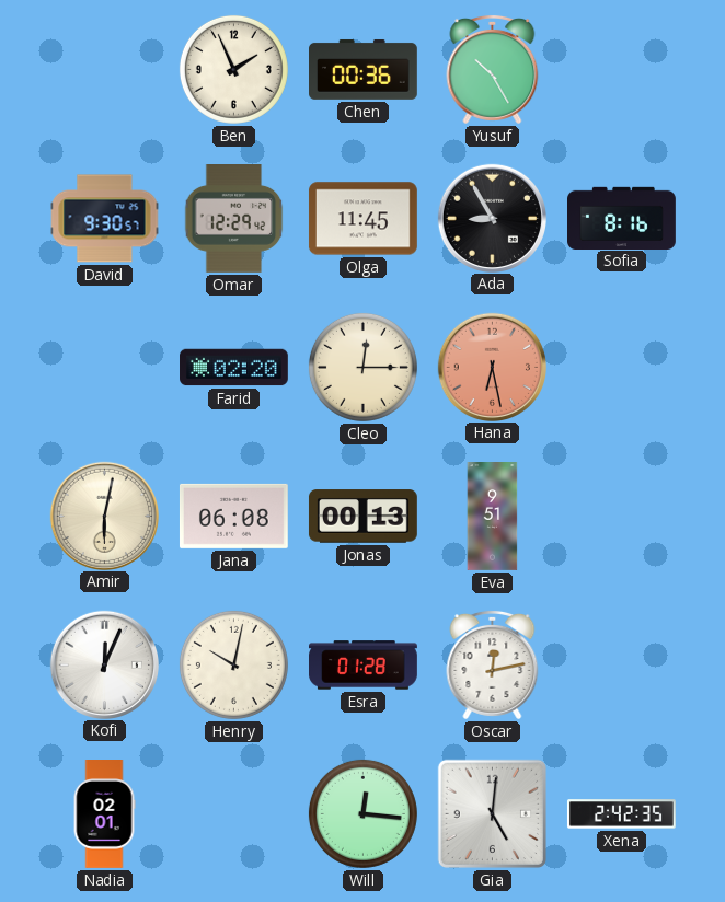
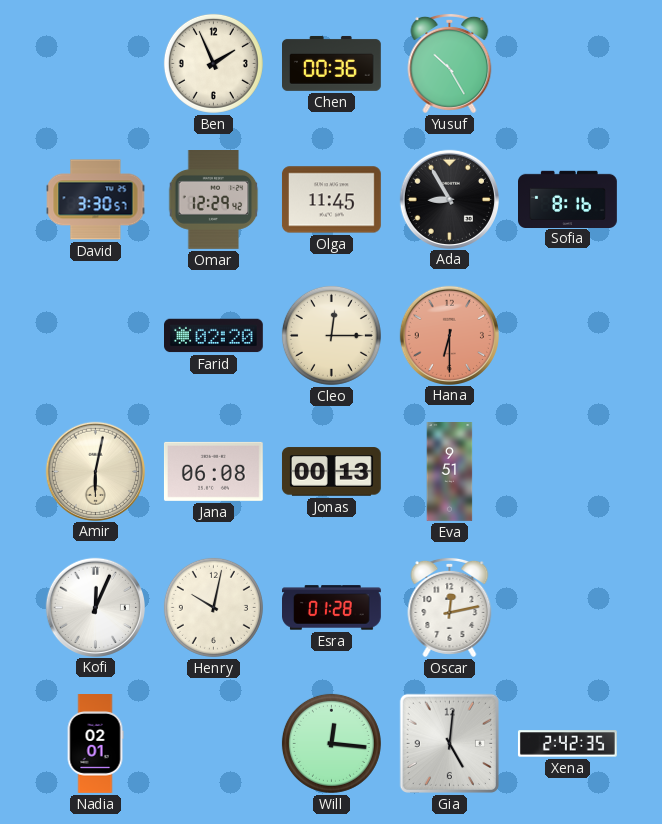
David: 9:30 -> 3:30 (96, 200)
Hana: 6:28 -> 6:30 (449, 335)
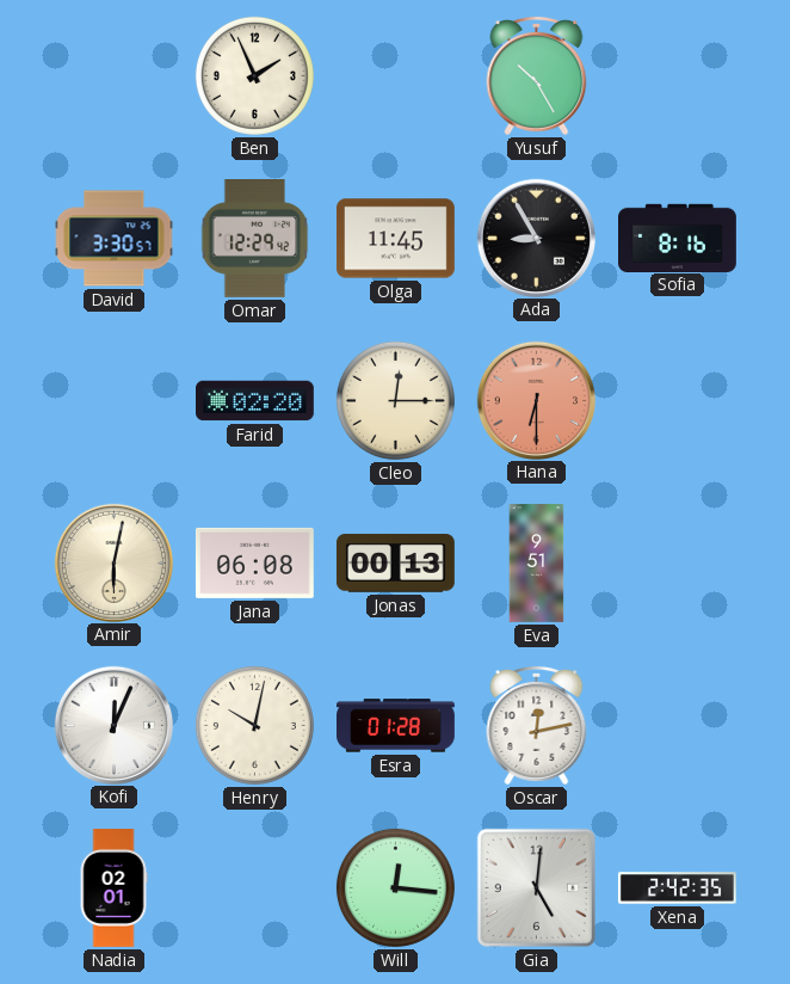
Chen: 00:36 -> none (332, 63)
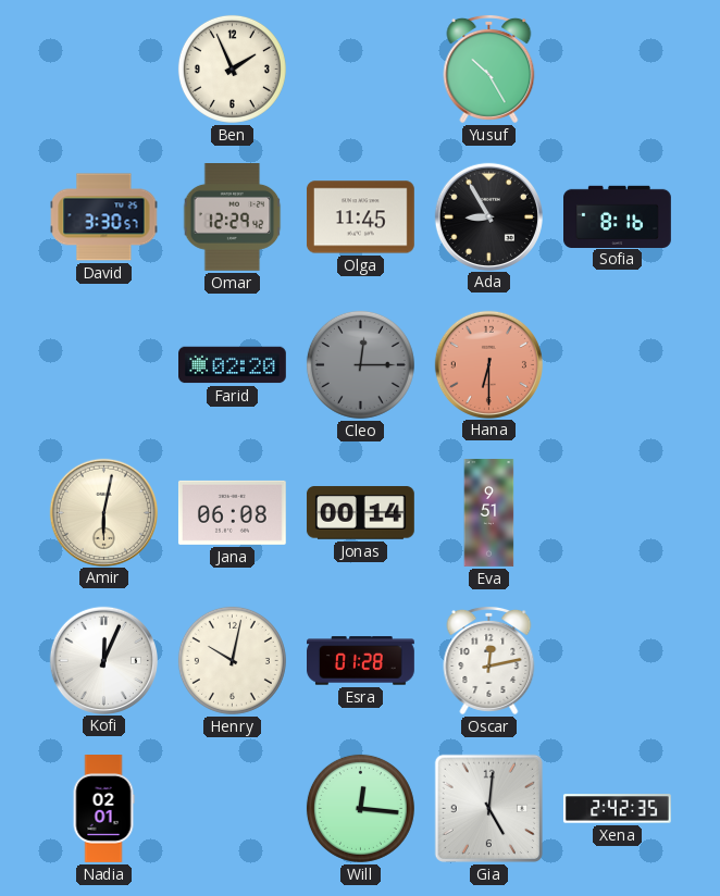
Cleo dial: cream -> grey (360, 364)
Jonas: 00:13 -> 00:14 (360, 513)
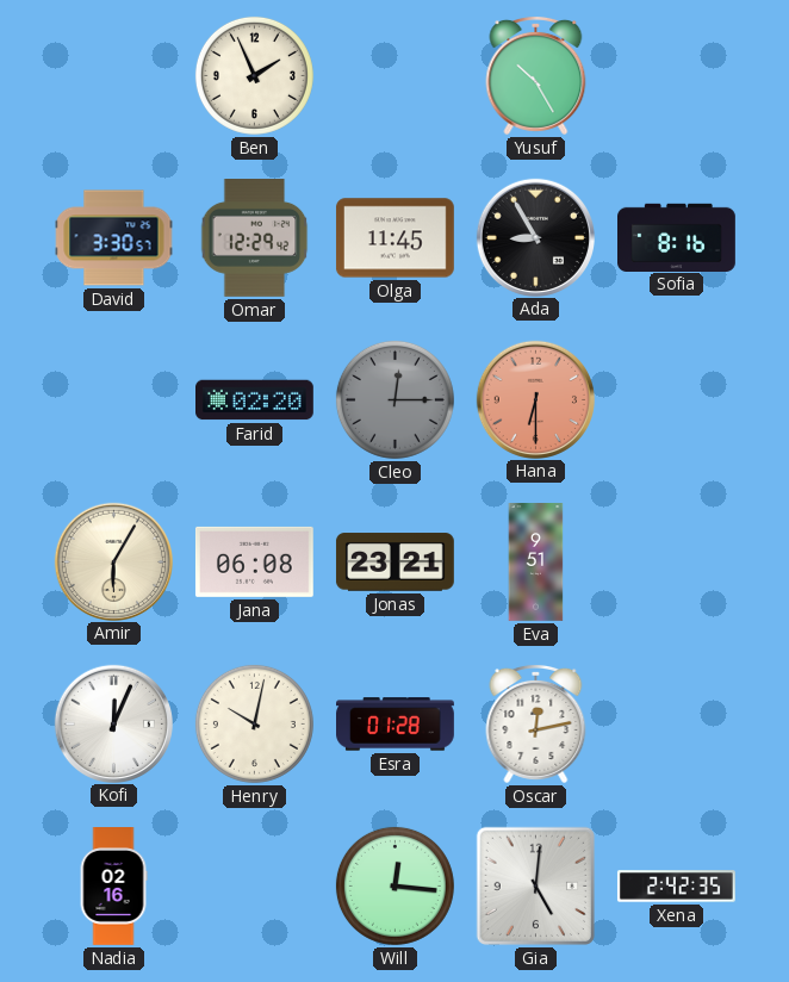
Amir: 6:02 -> 6:05 (113, 561)
Jonas: 00:14 -> 23:21 (394, 563)
Nadia: 02:01 -> 02:16 (113, 887)
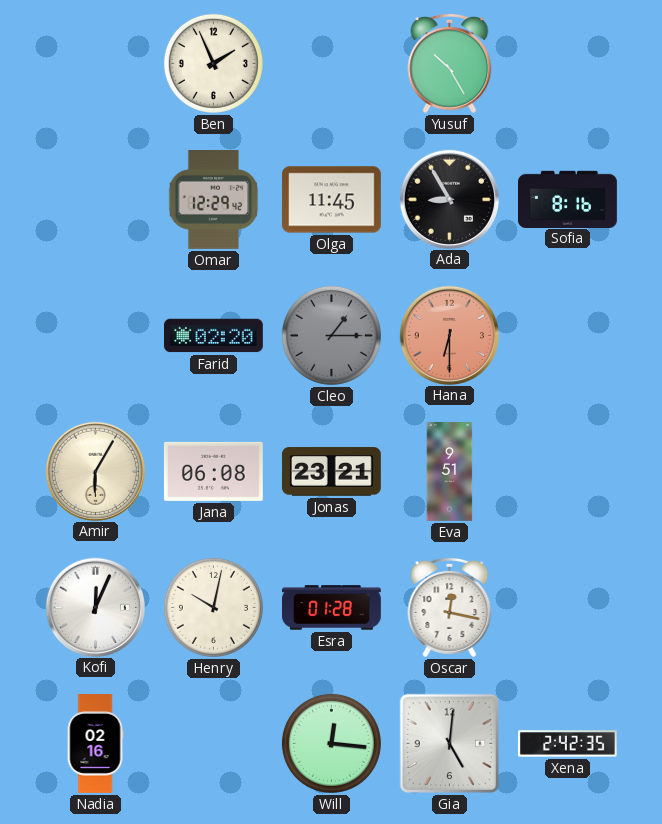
David: 3:30 -> none (114, 238)
Cleo: 12:15 -> 1:15 (331, 335)
Oscar: 12:13 -> 12:17 (450, 607)
